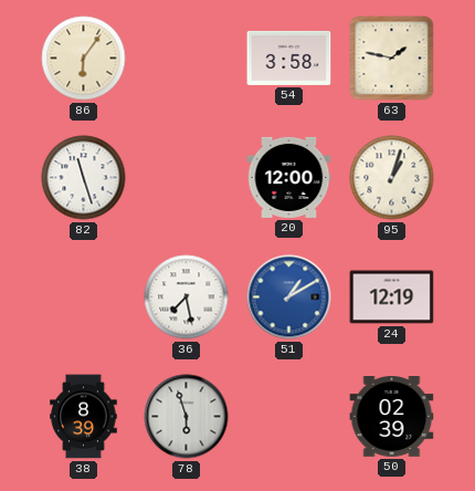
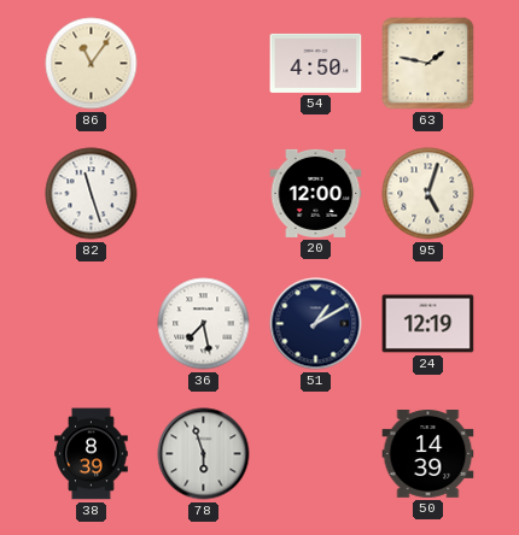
86: 6:06 -> 11:06 (92, 64)
54: 3:58 -> 4:50 (316, 63)
95: 1:03 -> 5:03 (428, 194)
51 dial: blue -> navy (316, 324)
50: 02:39 -> 14:39 (428, 454)
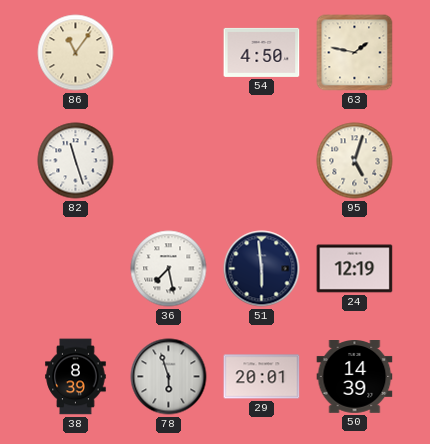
20: 12:00 -> none (316, 193)
51: 1:10 -> 5:59 (262, 269)
29: none -> 20:01 (262, 377)
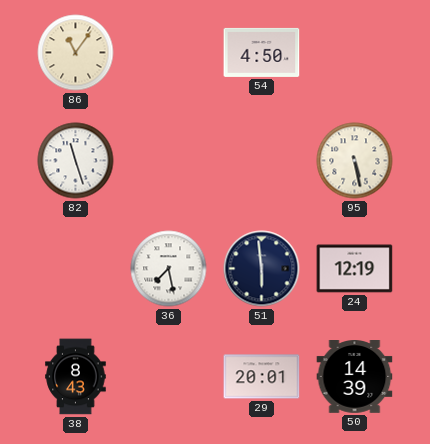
63: 1:47 -> none (355, 53)
95: 5:03 -> 5:28 (355, 161)
38: 8:39 -> 8:43 (76, 377)
78: 5:57 -> none (169, 377)
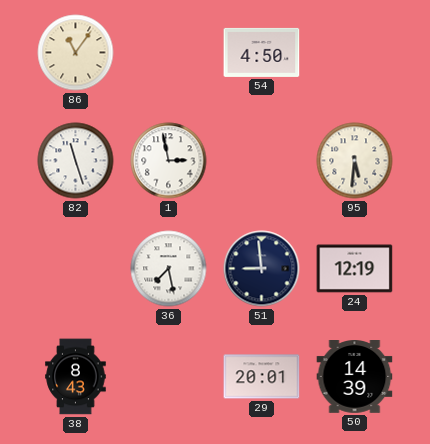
1: none -> 2:58 (169, 161)
95: 5:28 -> 5:31 (355, 161)
51: 5:59 -> 8:59 (262, 269)
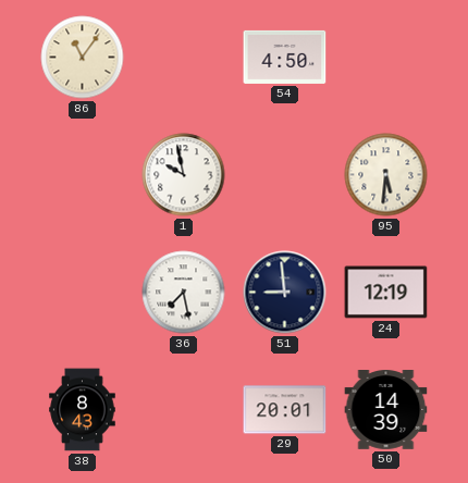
82: 11:27 -> none (76, 161)
1: 2:58 -> 9:58 (184, 175)
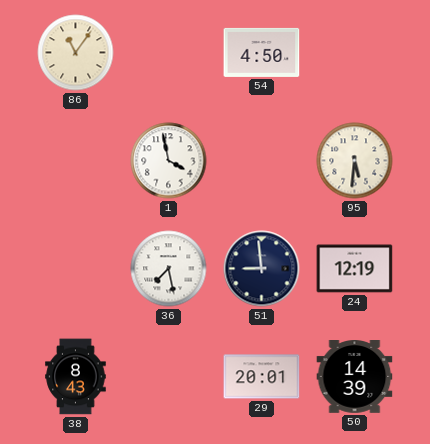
1: 9:58 -> 3:58 (169, 161)
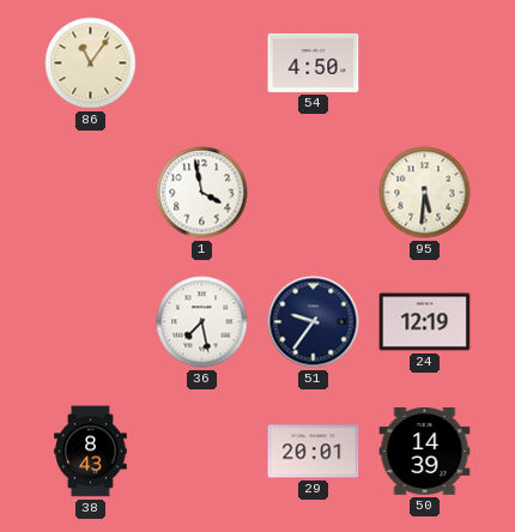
51: 8:59 -> 9:36 (314, 322)
